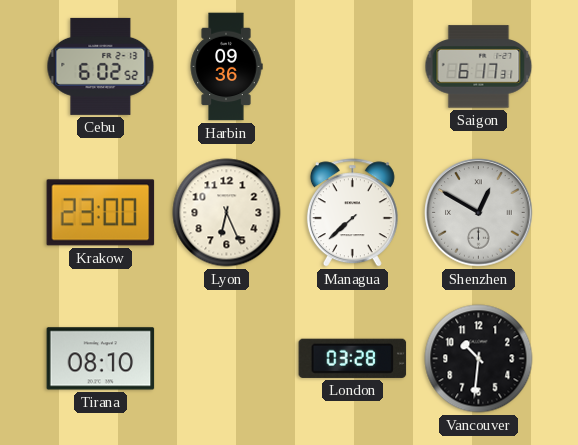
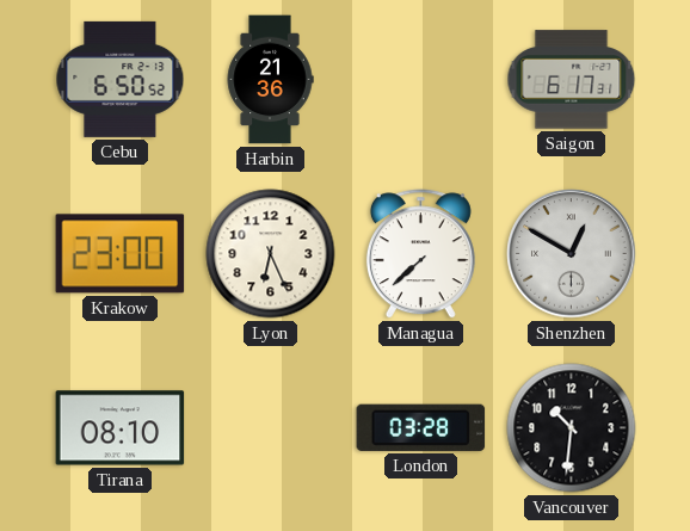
Cebu: 6:02 -> 6:50 (121, 79)
Harbin: 09:36 -> 21:36 (270, 80)
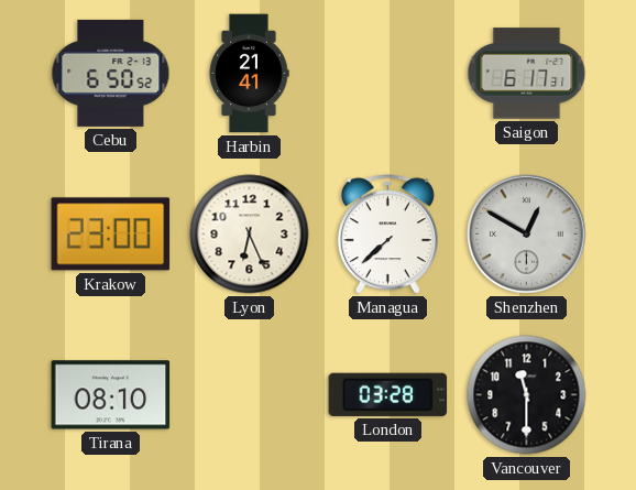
Harbin: 21:36 -> 21:41 (249, 74)
Vancouver: 10:31 -> 11:30 (527, 395)
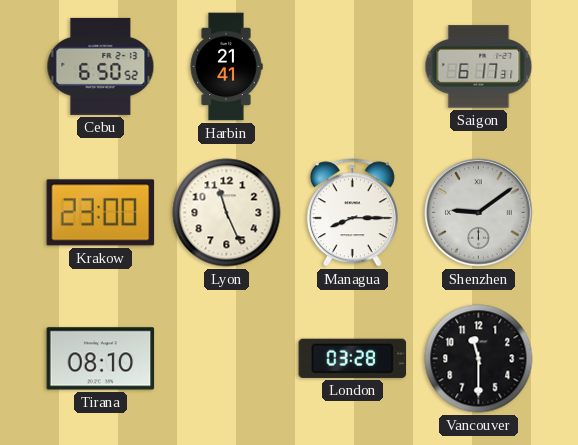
Lyon: 6:26 -> 11:26 (227, 213)
Managua: 7:38 -> 8:15 (352, 213)
Shenzhen: 12:50 -> 9:09 (479, 213)
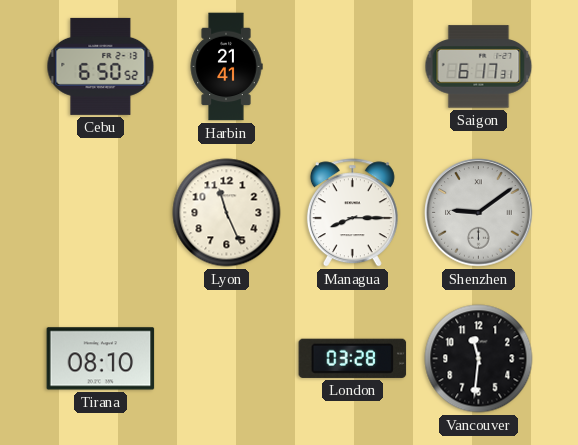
Krakow: 23:00 -> none (101, 213)
Vancouver: 11:30 -> 11:31 (479, 359)
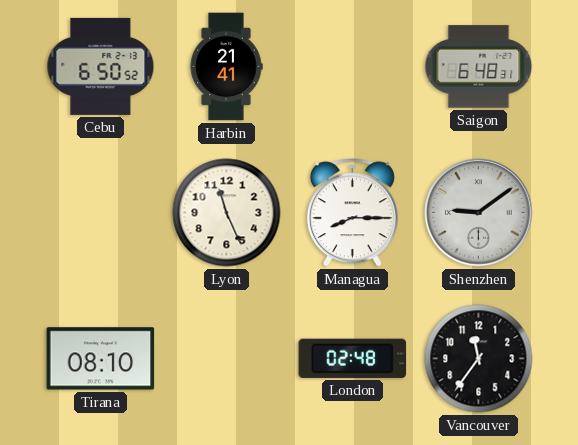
Saigon: 6:17 -> 6:48 (479, 67)
London: 03:28 -> 02:48 (353, 358)
Vancouver: 11:31 -> 11:36 (479, 359)
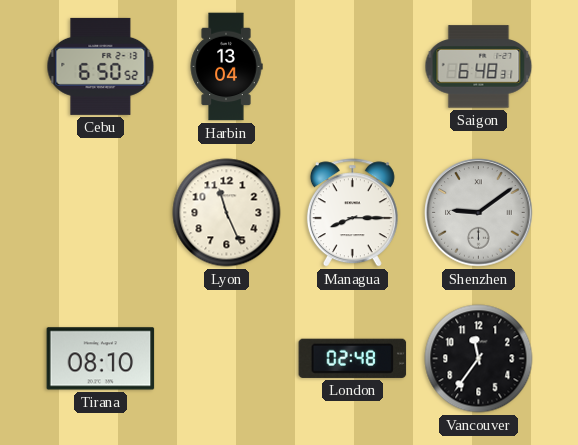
Harbin: 21:41 -> 13:04 (226, 67)
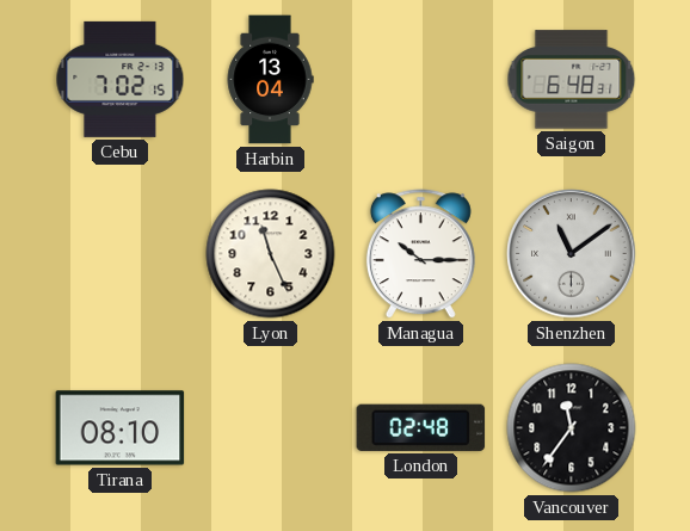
Cebu: 6:50 -> 7:02 (121, 79)
Managua: 8:15 -> 10:15 (420, 254)
Shenzhen: 9:09 -> 11:09 (572, 254)
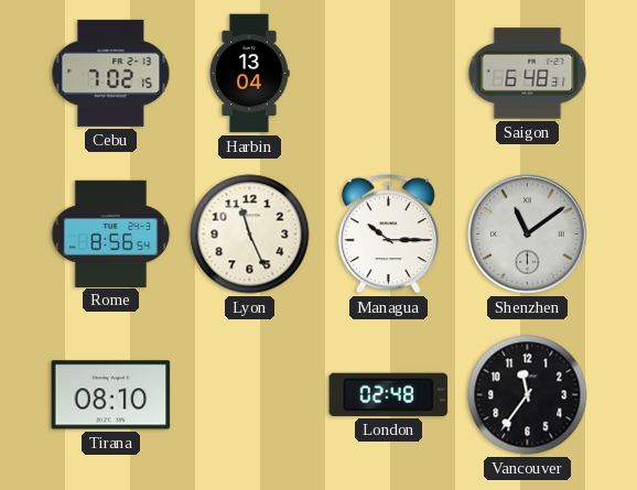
Rome: none -> 8:56 (111, 233)
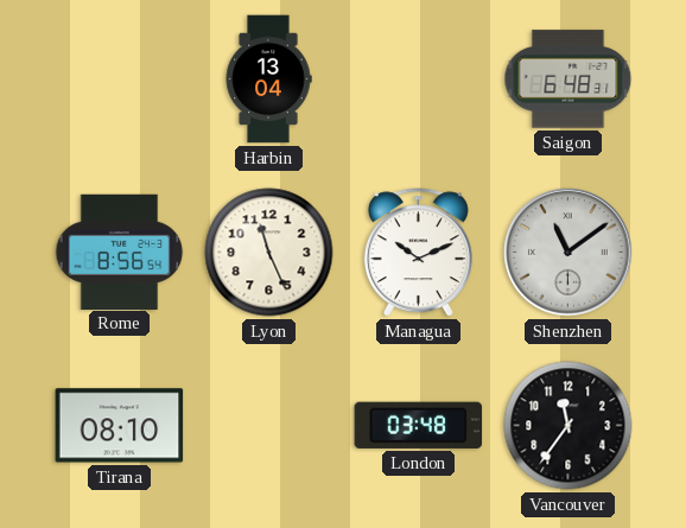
Cebu: 7:02 -> none (111, 73)
Managua: 10:15 -> 10:11 (418, 253)
London: 02:48 -> 03:48 (419, 425)
